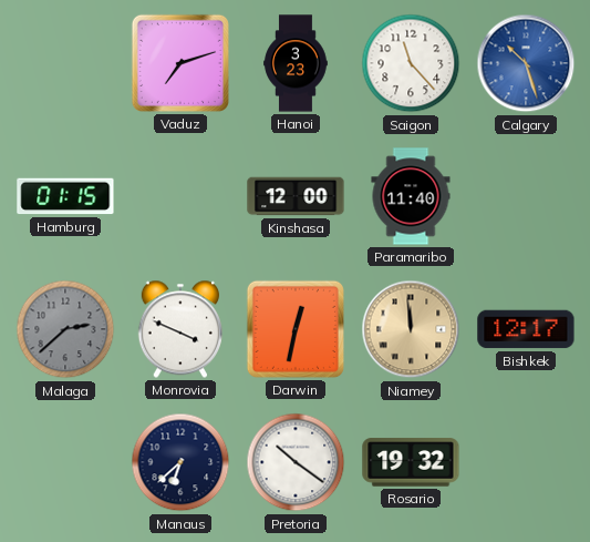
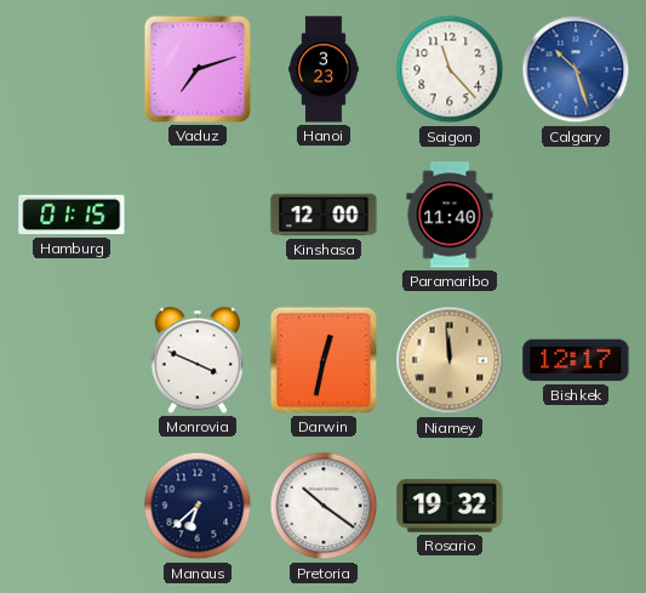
Malaga: 2:38 -> none (65, 329)
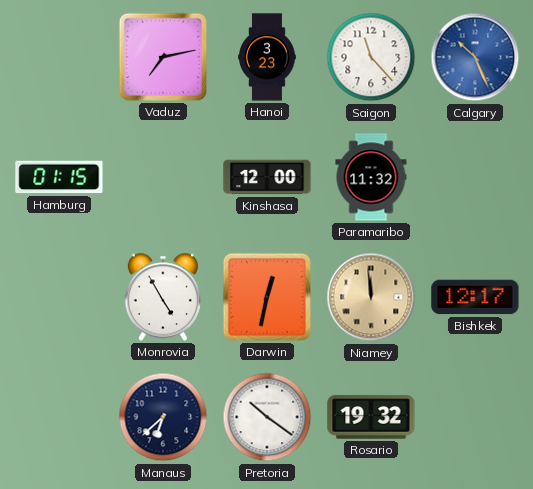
Vaduz: 7:12 -> 7:13 (163, 57)
Calgary: 10:27 -> 10:26 (475, 57)
Paramaribo: 11:40 -> 11:32 (371, 177)
Monrovia: 3:49 -> 4:55 (162, 297)
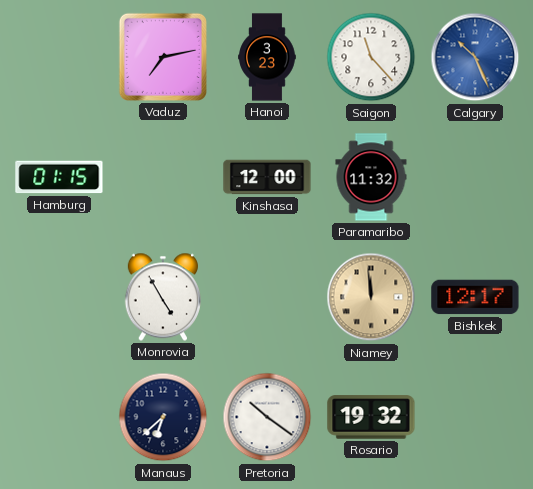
Darwin: 12:32 -> none (267, 297)
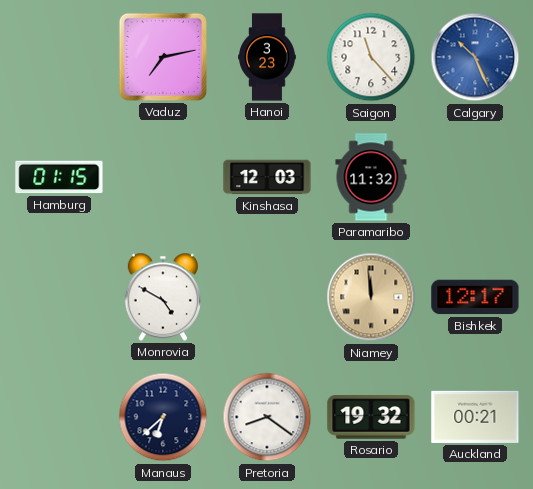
Kinshasa: 12:00 -> 12:03 (267, 177)
Monrovia: 4:55 -> 4:50 (162, 297)
Pretoria: 10:21 -> 8:21 (267, 417)
Auckland: none -> 00:21 (475, 417)
